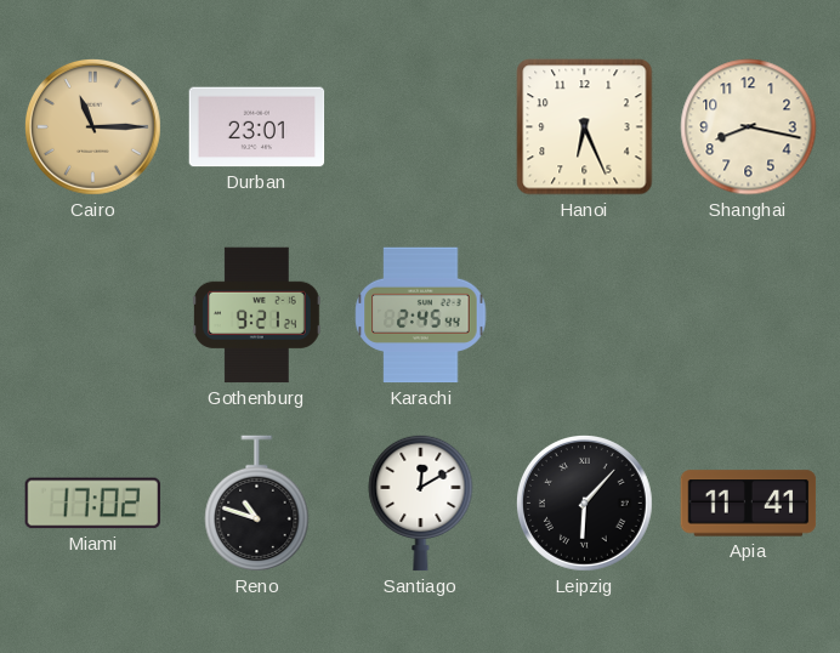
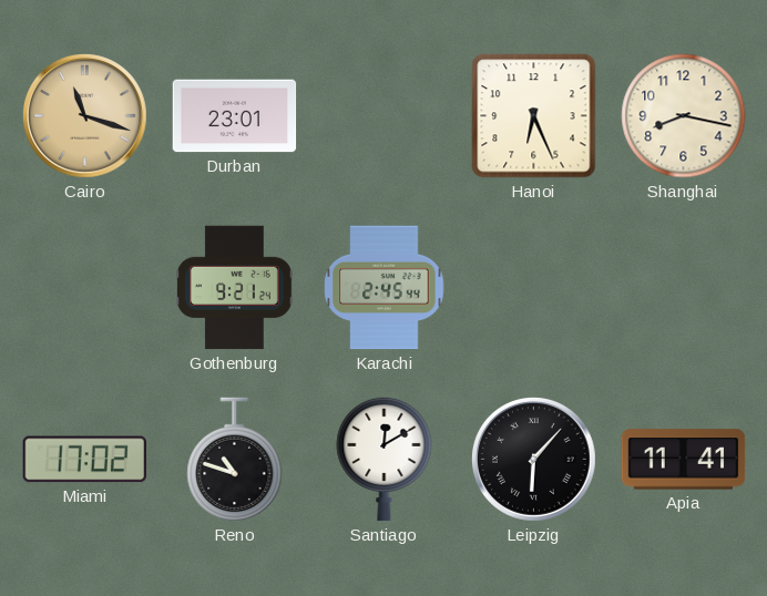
Cairo: 11:15 -> 11:18 (85, 116)
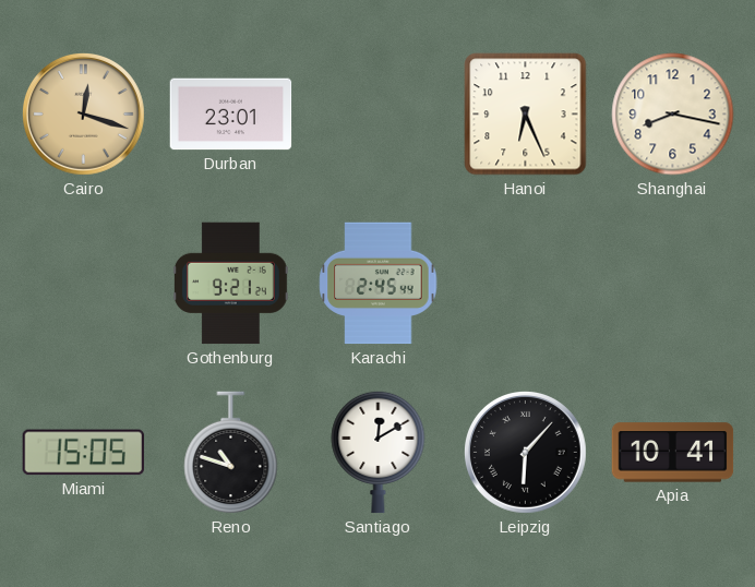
Cairo: 11:18 -> 12:18 (84, 115)
Miami: 17:02 -> 15:05 (83, 453)
Apia: 11:41 -> 10:41 (673, 453)
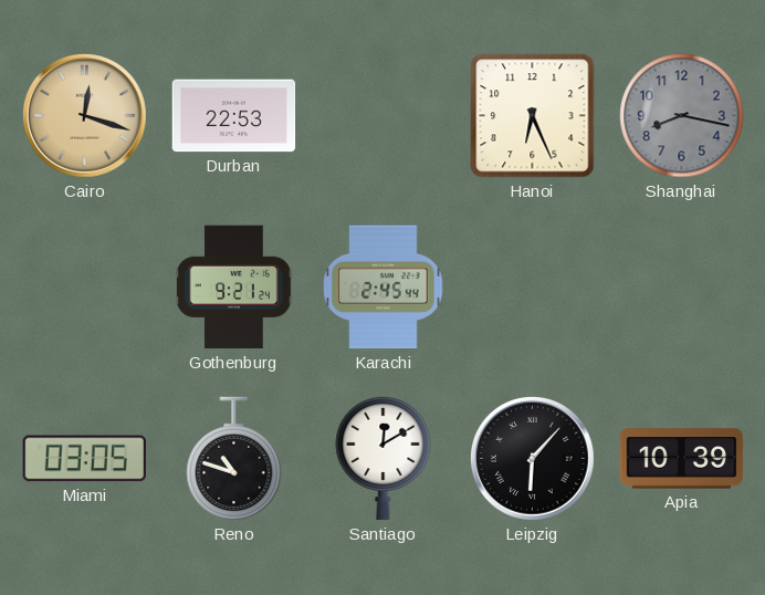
Durban: 23:01 -> 22:53 (234, 116)
Shanghai dial: cream -> grey (682, 116)
Miami: 15:05 -> 03:05 (84, 459)
Apia: 10:41 -> 10:39 (682, 459)
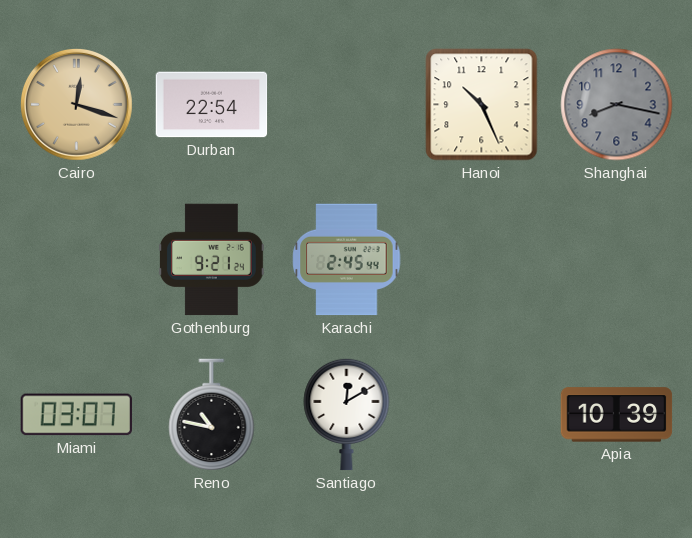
Durban: 22:53 -> 22:54 (212, 105)
Hanoi: 6:26 -> 10:26 (482, 105)
Miami: 03:05 -> 03:07 (76, 415)
Reno: 10:48 -> 10:47 (212, 415)
Leipzig: 6:07 -> none (533, 459)
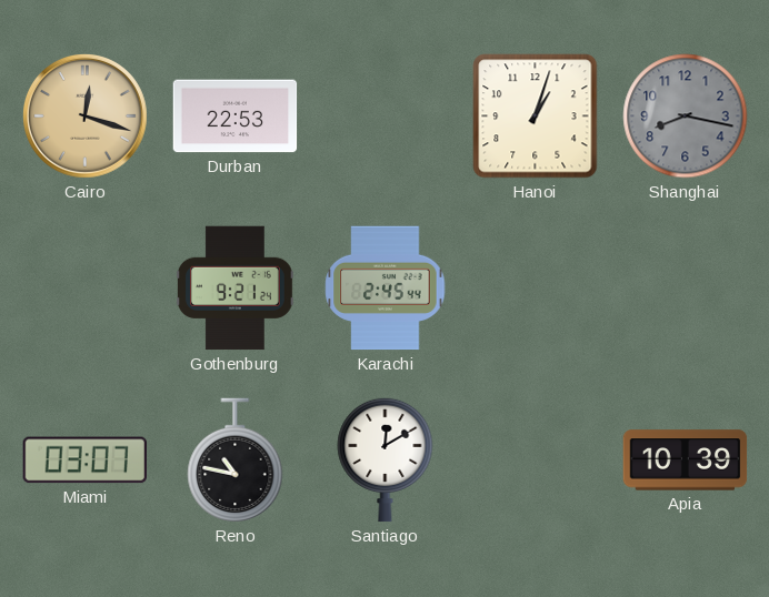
Durban: 22:54 -> 22:53 (236, 117)
Hanoi: 10:26 -> 1:03 (536, 117)
